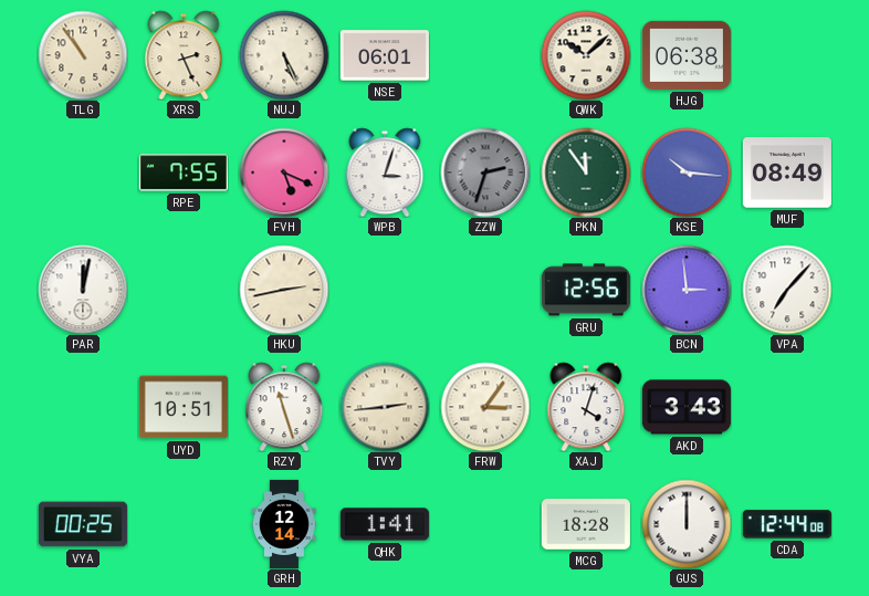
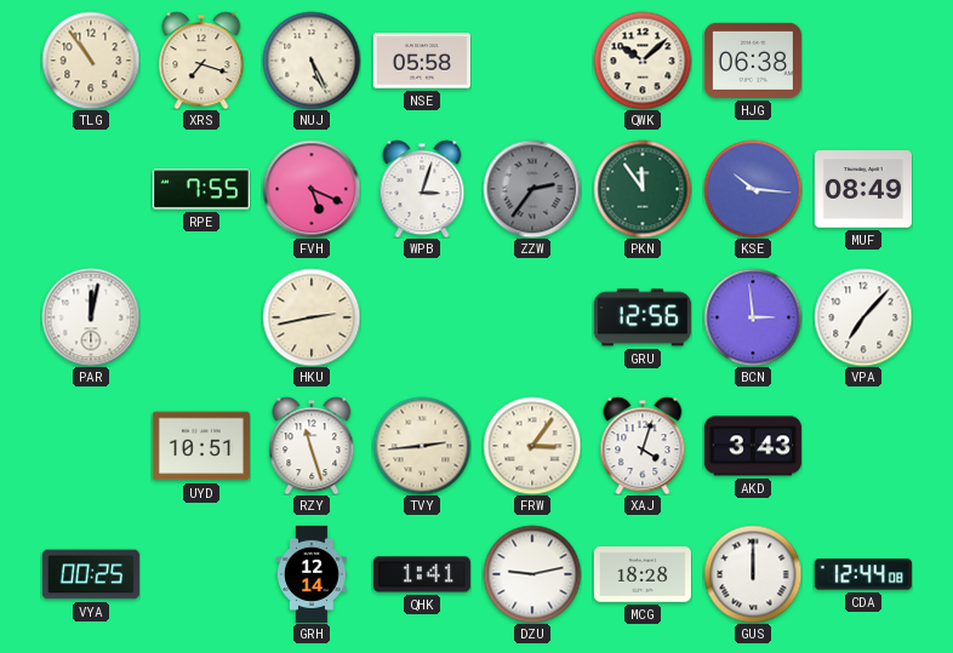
XRS: 2:26 -> 7:18 (201, 61)
NSE: 06:01 -> 05:58 (422, 61)
ZZW: 2:33 -> 2:36 (532, 189)
DZU: none -> 9:13 (532, 574)
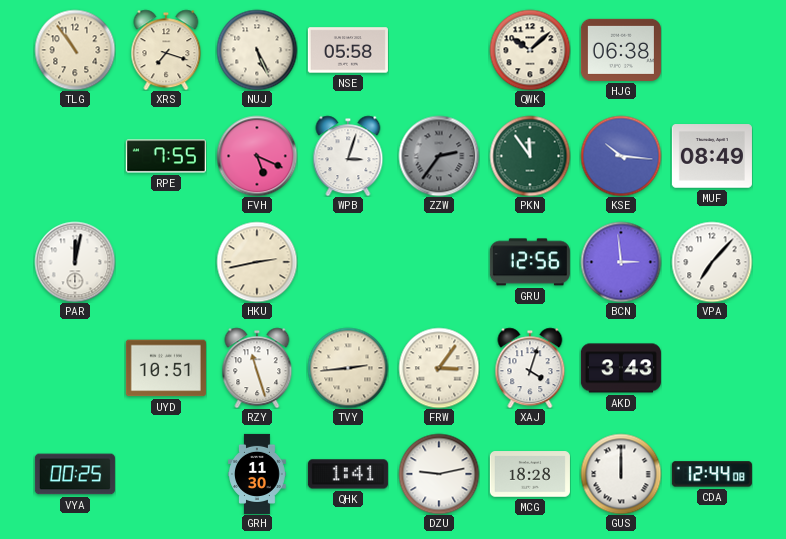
GRH: 12:14 -> 11:30 (257, 474)
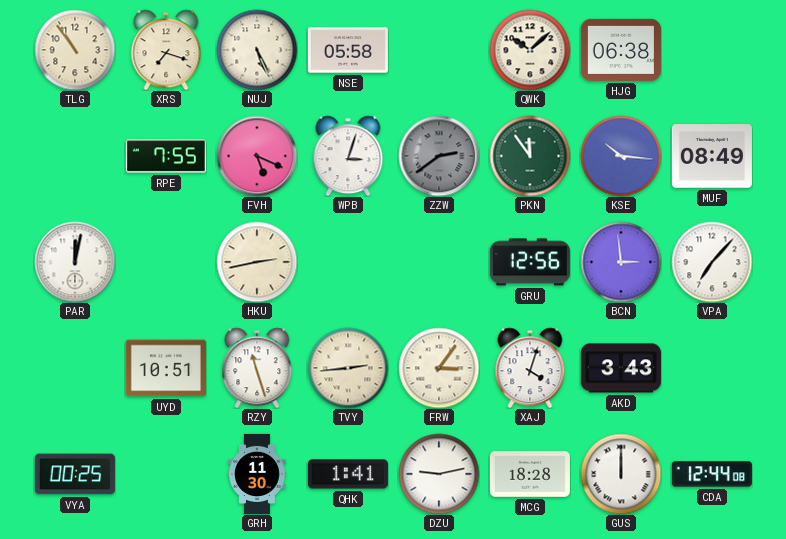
ZZW: 2:36 -> 2:39 (439, 156)
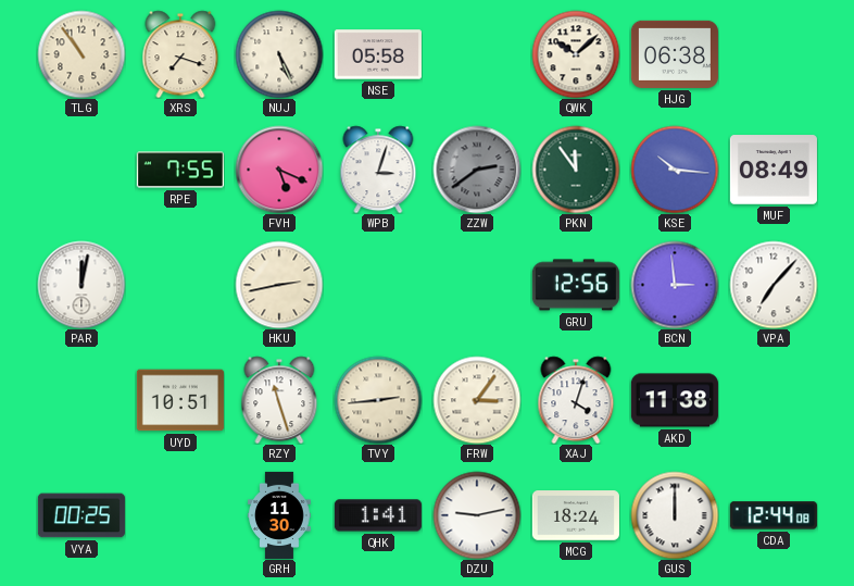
AKD: 3:43 -> 11:38 (675, 400)
MCG: 18:28 -> 18:24 (576, 515)
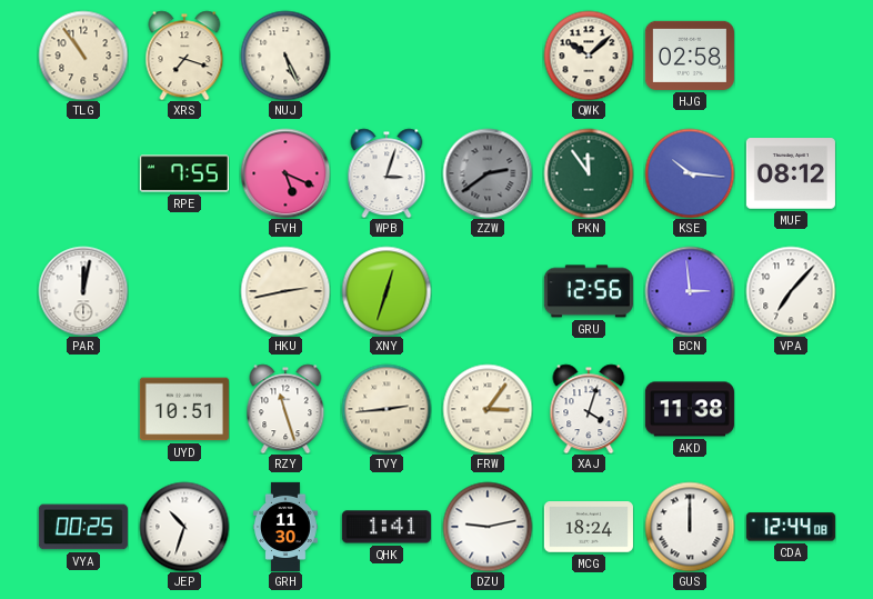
NSE: 05:58 -> none (378, 54)
HJG: 06:38 -> 02:58 (690, 56)
MUF: 08:49 -> 08:12 (791, 173)
XNY: none -> 12:33 (387, 291)
JEP: none -> 10:33 (184, 527)
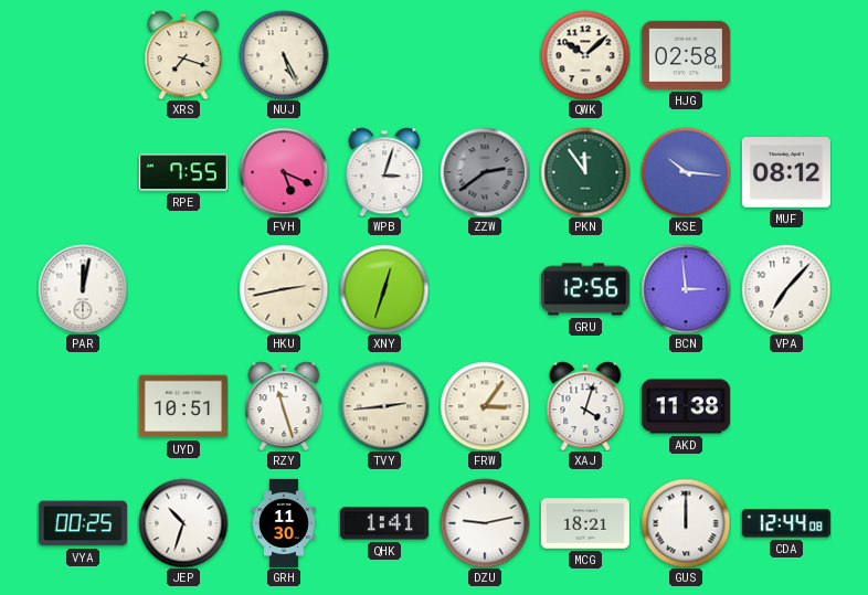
TLG: 10:54 -> none (83, 56)
MCG: 18:24 -> 18:21 (585, 523)
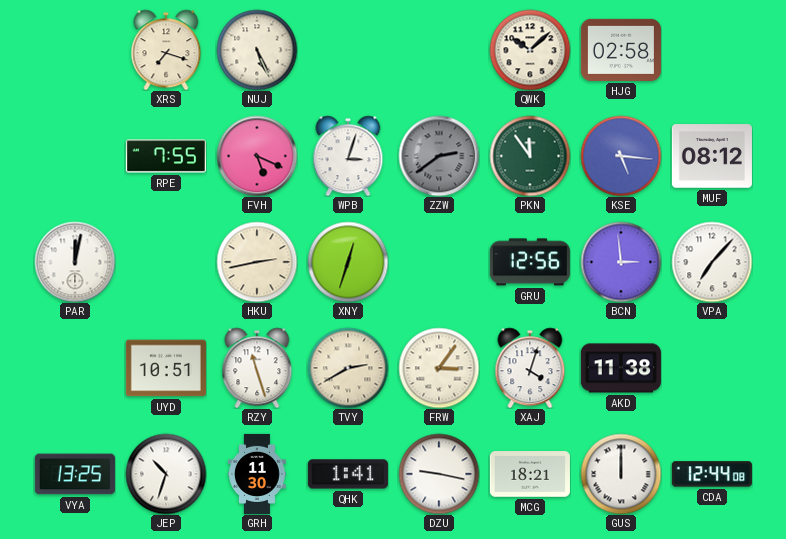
KSE: 10:16 -> 5:16 (621, 156)
TVY: 2:44 -> 2:40 (348, 368)
VYA: 00:25 -> 13:25 (75, 474)
DZU: 9:13 -> 9:17 (439, 474)
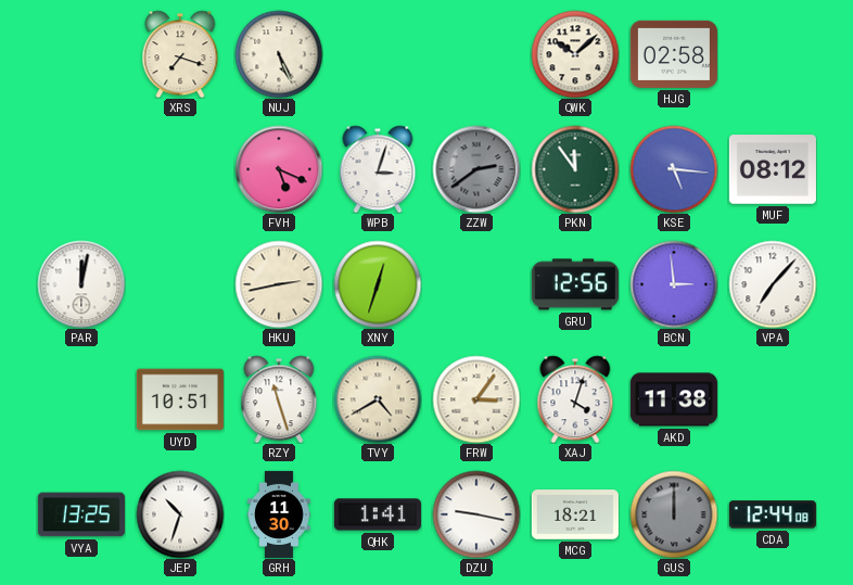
RPE: 7:55 -> none (166, 156)
TVY: 2:40 -> 4:40 (378, 399)
GUS dial: white -> grey (674, 514)
